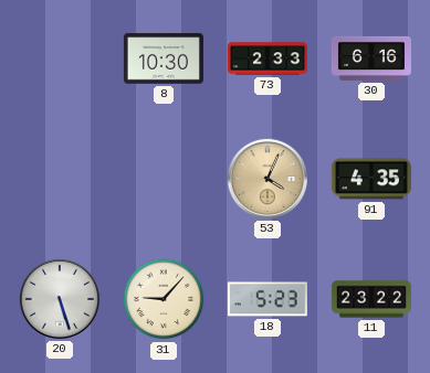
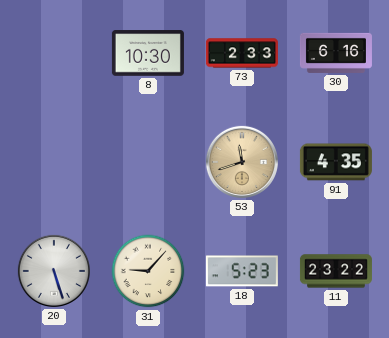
53: 4:04 -> 11:42 (242, 162)
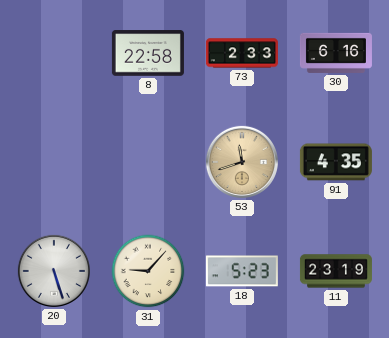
8: 10:30 -> 22:58 (148, 53)
11: 23:22 -> 23:19 (336, 271)
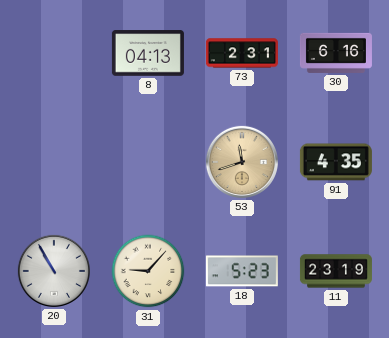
8: 22:58 -> 04:13 (148, 53)
73: 2:33 -> 2:31 (242, 53)
20: 5:27 -> 10:55 (54, 271)
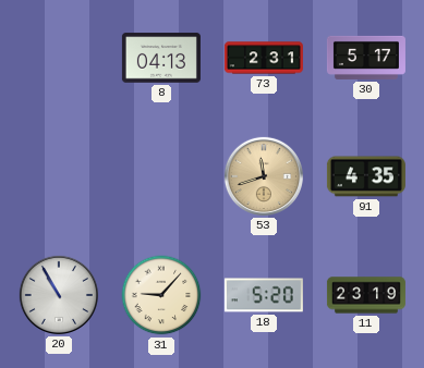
30: 6:16 -> 5:17 (366, 58)
18: 5:23 -> 5:20 (264, 295)
